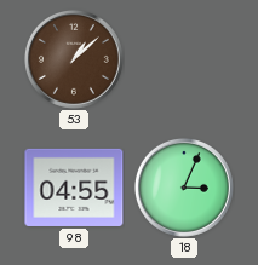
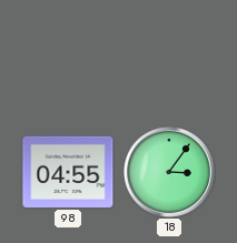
53: 1:08 -> none (74, 59)
18: 3:04 -> 3:06 (169, 172)
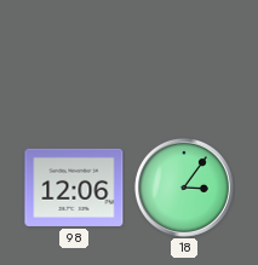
98: 04:55 -> 12:06 (74, 188)
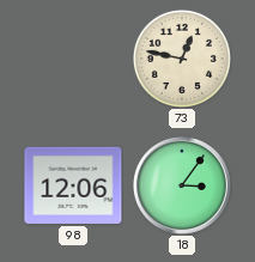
73: none -> 12:47 (182, 59)
